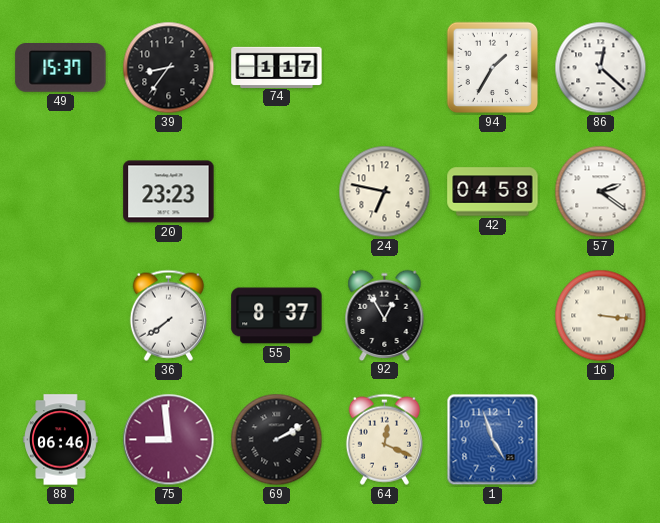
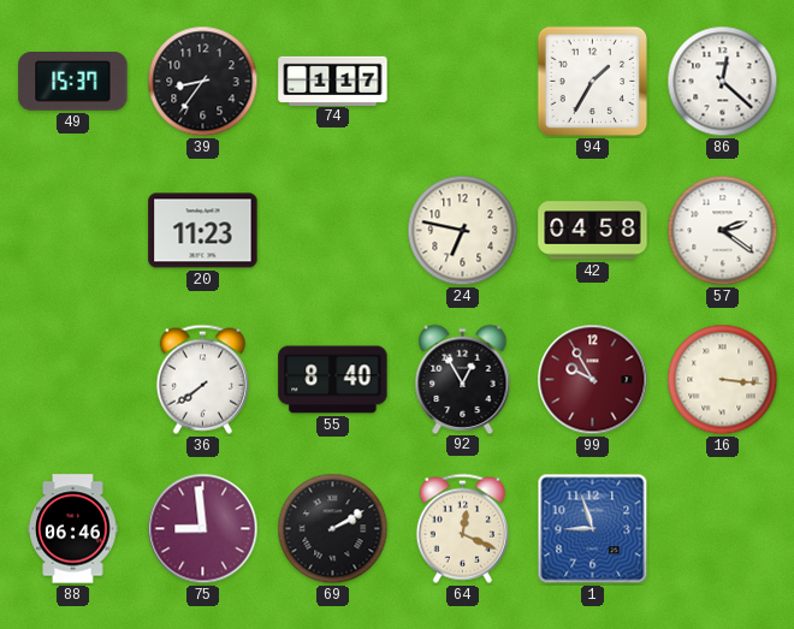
20: 23:23 -> 11:23 (203, 231)
55: 8:37 -> 8:40 (333, 380)
99: none -> 9:55 (593, 380)
1: 4:57 -> 8:57 (593, 529)
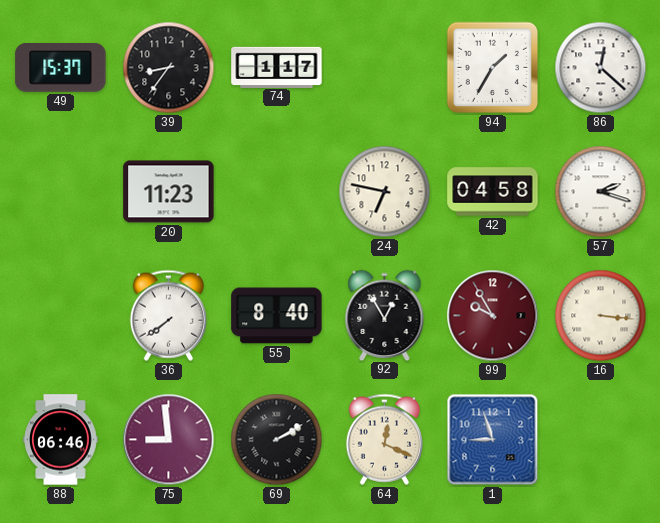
57: 2:21 -> 2:18 (601, 192)
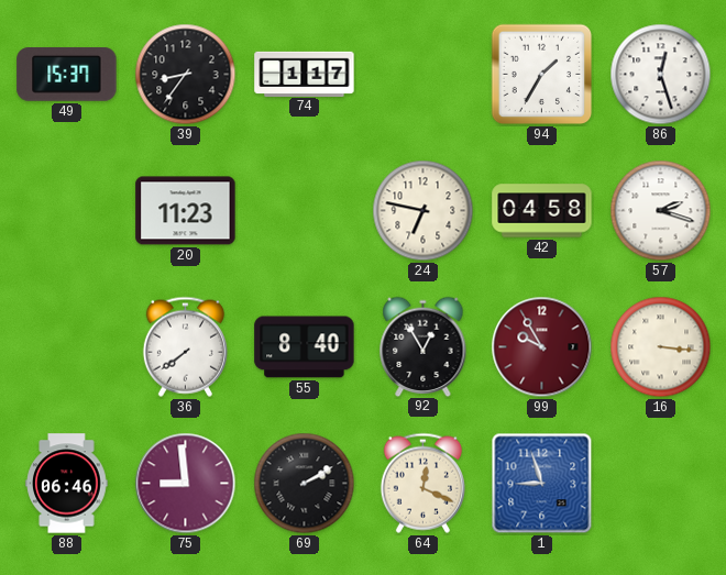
86: 12:22 -> 12:27 (661, 75)
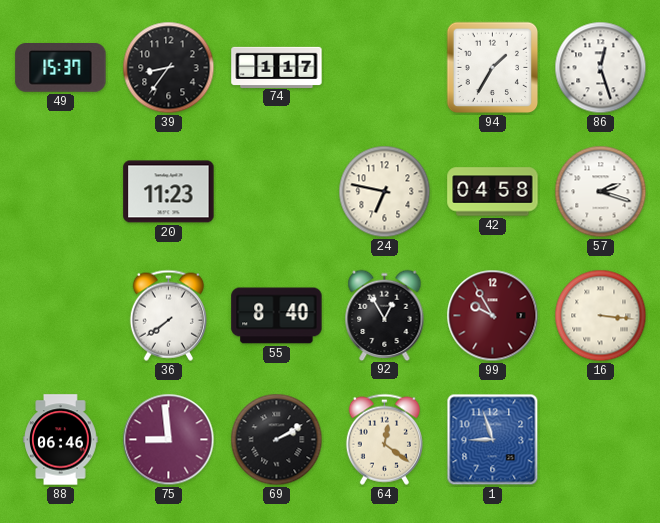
64: 12:19 -> 12:21 (384, 439)
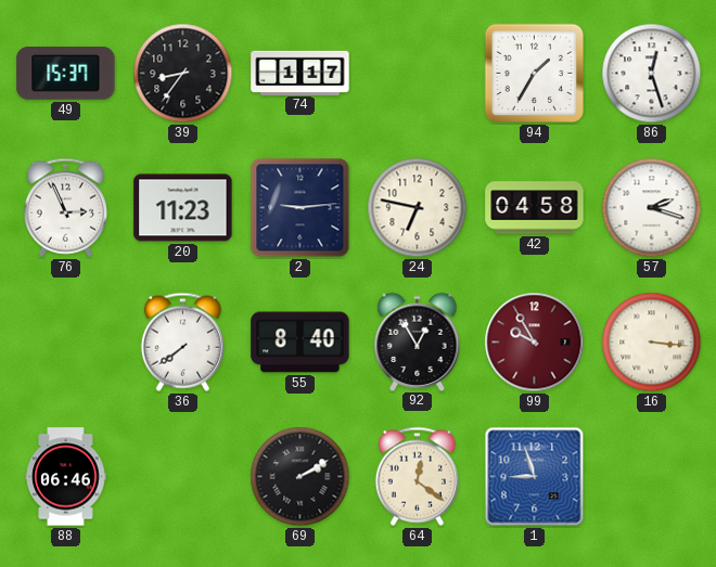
76: none -> 2:56 (65, 207)
2: none -> 9:14 (301, 208)
75: 8:59 -> none (169, 440)
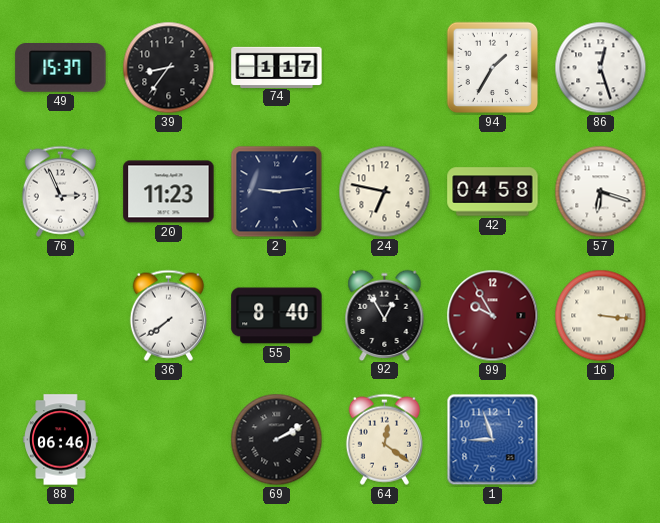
57: 2:18 -> 6:18 (601, 192)
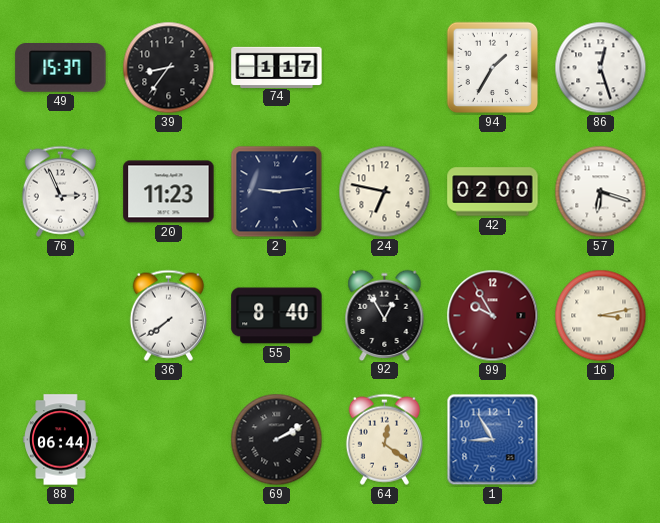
42: 04:58 -> 02:00 (493, 192)
16: 3:16 -> 3:13 (601, 316)
88: 06:46 -> 06:44 (61, 440)
1: 8:57 -> 8:55 (493, 440)
